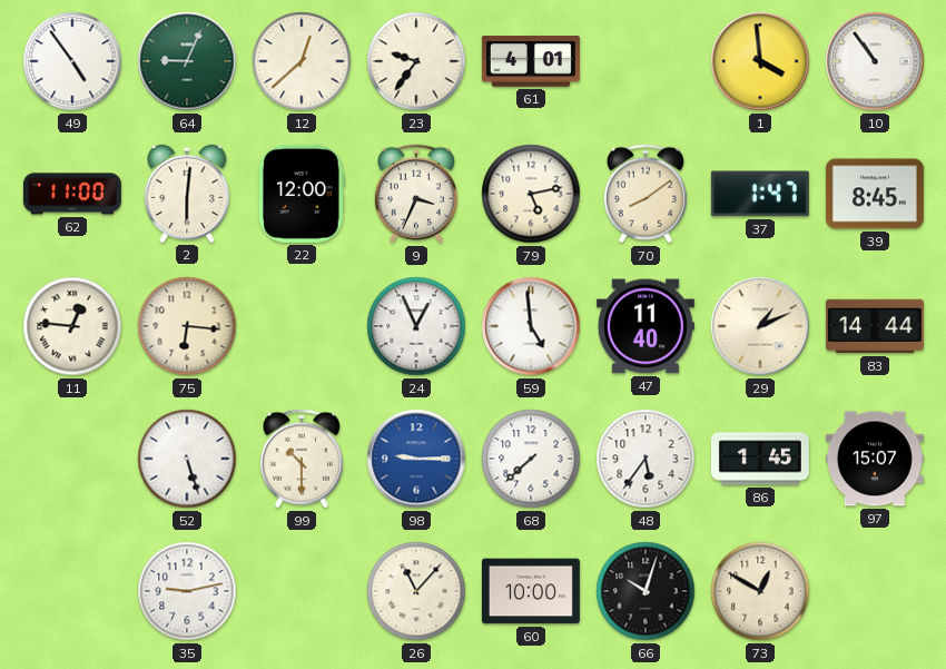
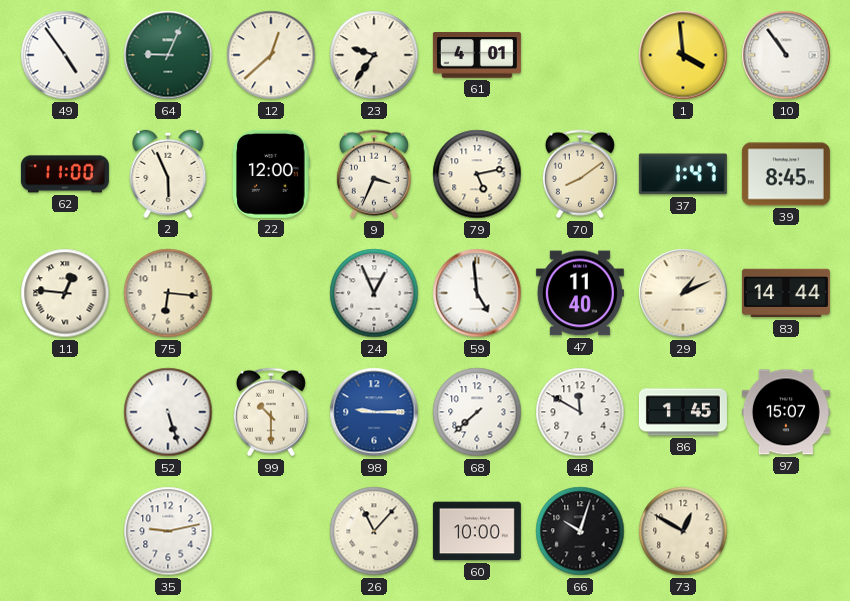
2: 6:01 -> 5:56 (168, 174)
48: 5:36 -> 11:50 (580, 412)
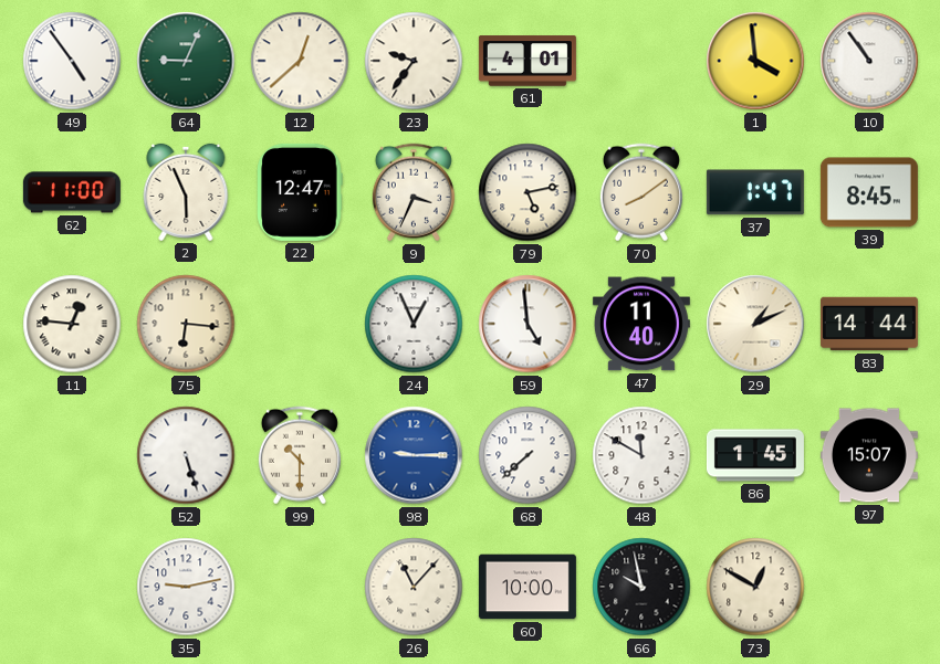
22: 12:00 -> 12:47 (300, 192)
66: 10:03 -> 9:58 (641, 587)
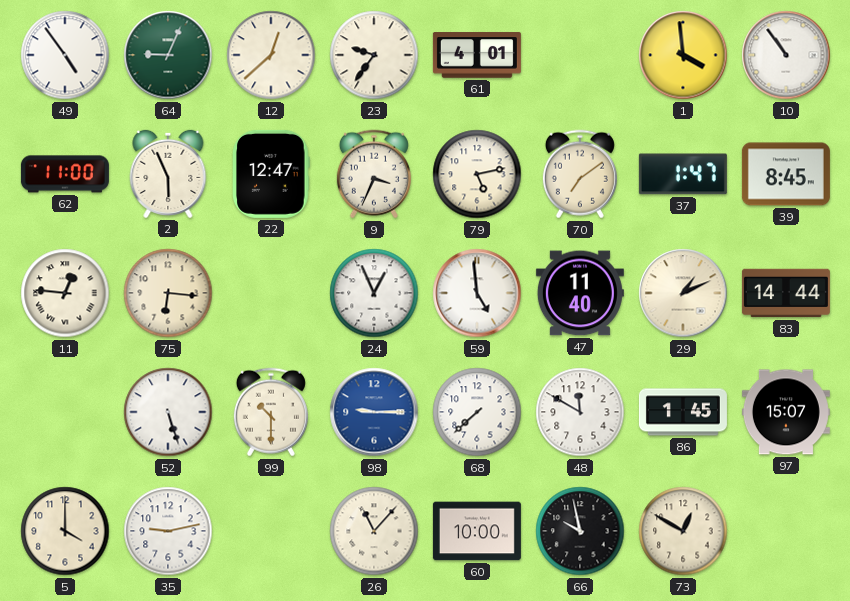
70: 8:09 -> 7:09 (580, 174)
5: none -> 4:00 (65, 531)
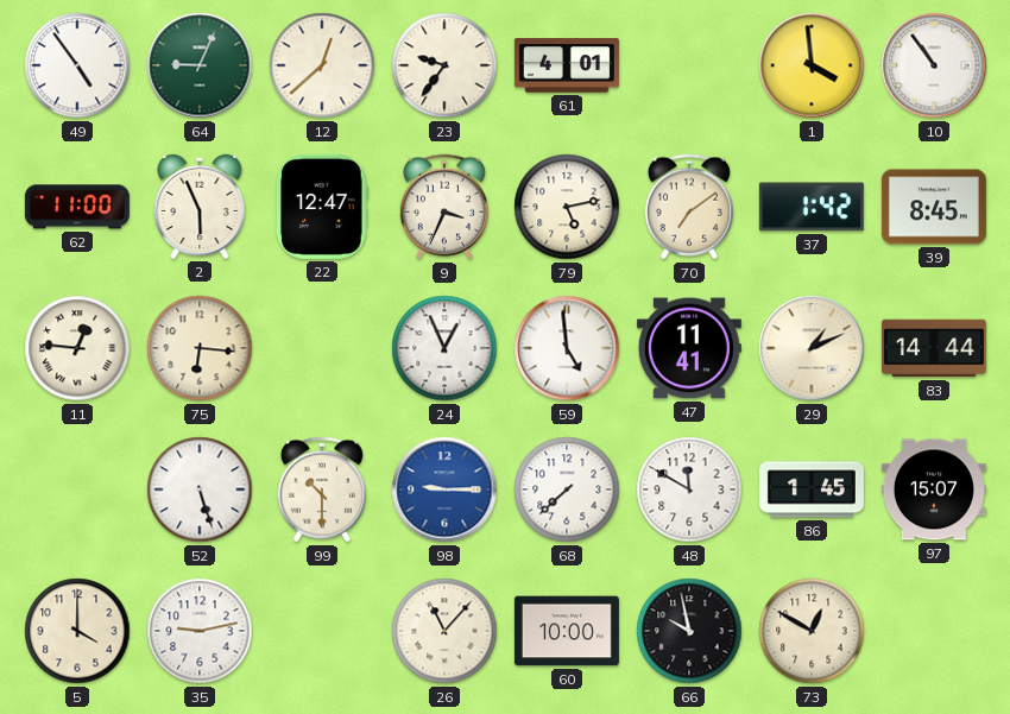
37: 1:47 -> 1:42 (812, 207)
47: 11:40 -> 11:41 (689, 348)
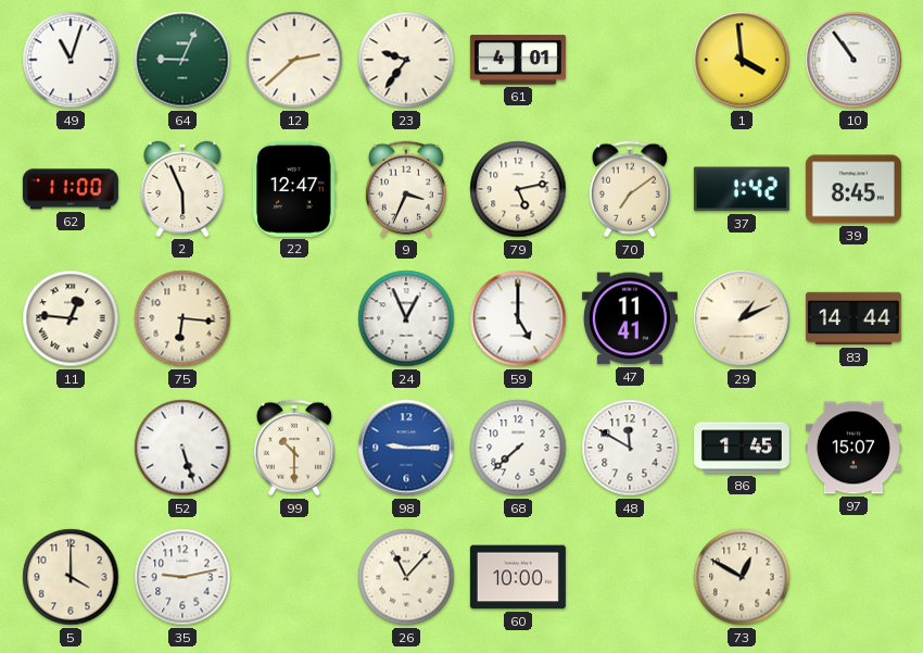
49: 4:54 -> 11:03 (71, 60)
12: 12:38 -> 2:38 (294, 60)
59: 4:59 -> 5:00 (518, 318)
66: 9:58 -> none (689, 631)
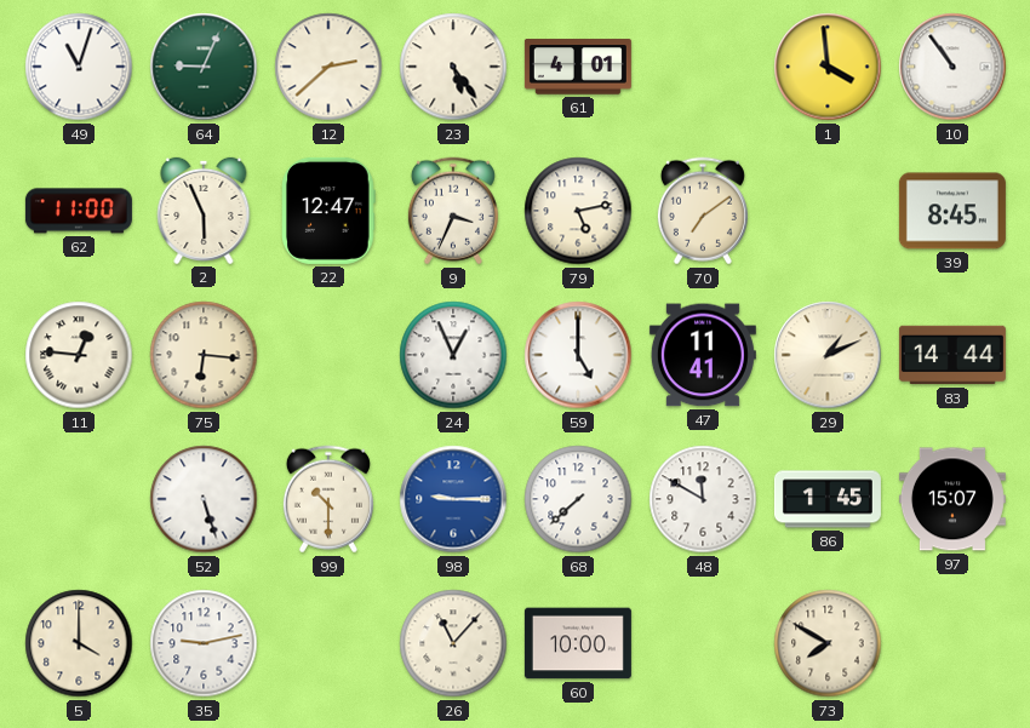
23: 9:36 -> 5:24 (453, 67)
37: 1:42 -> none (742, 189)
73: 12:50 -> 7:50 (828, 643)
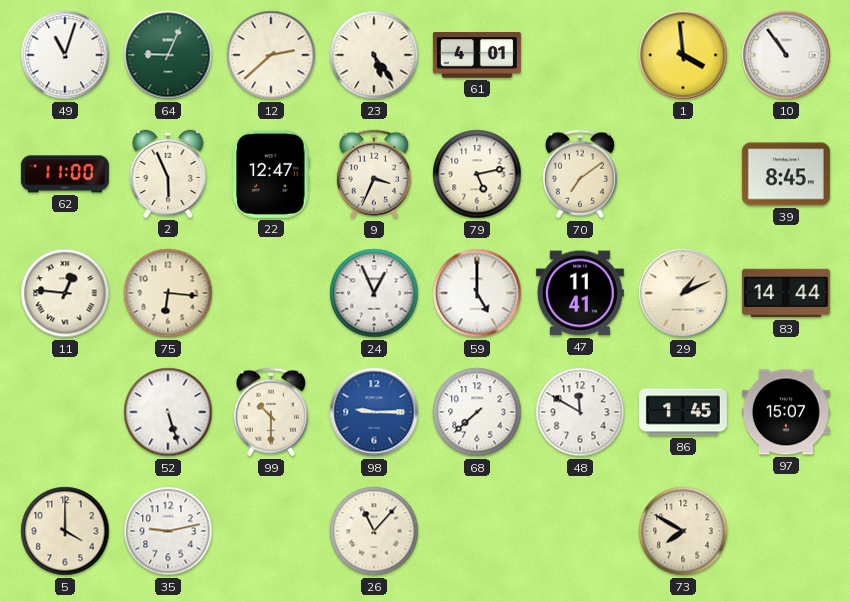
60: 10:00 -> none (578, 643)
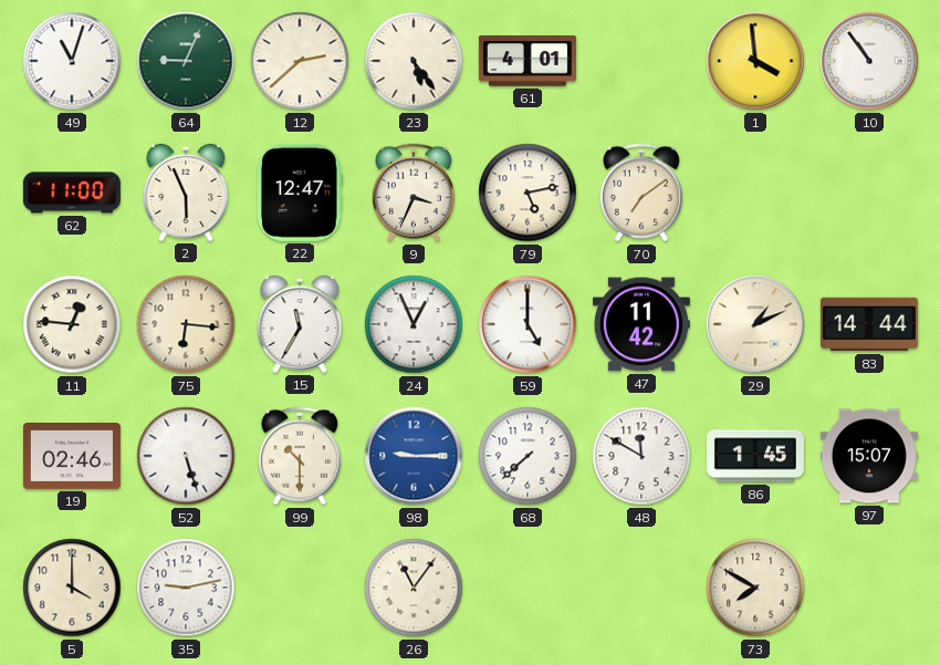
39: 8:45 -> none (786, 174)
15: none -> 11:35 (300, 324)
47: 11:41 -> 11:42 (641, 324)
19: none -> 02:46 (72, 457)
26: 11:07 -> 11:06 (414, 588)
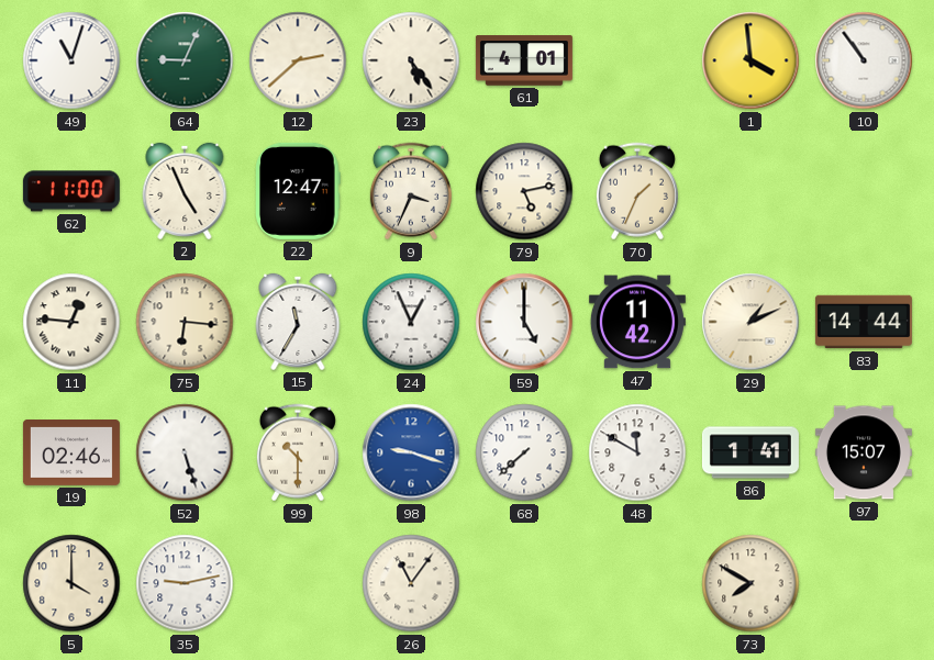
2: 5:56 -> 4:56 (185, 191)
70: 7:09 -> 1:34 (637, 191)
98: 9:15 -> 9:18 (411, 452)
86: 1:45 -> 1:41 (750, 452)
